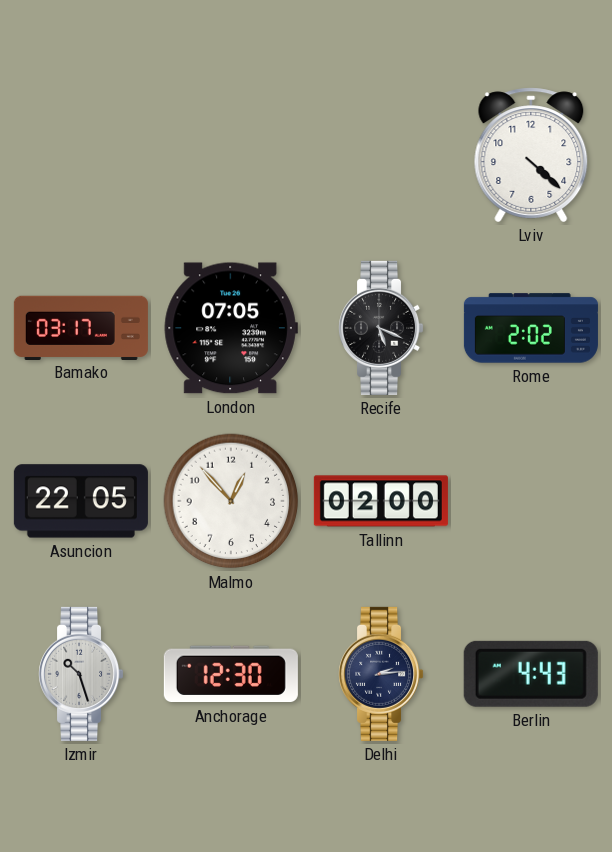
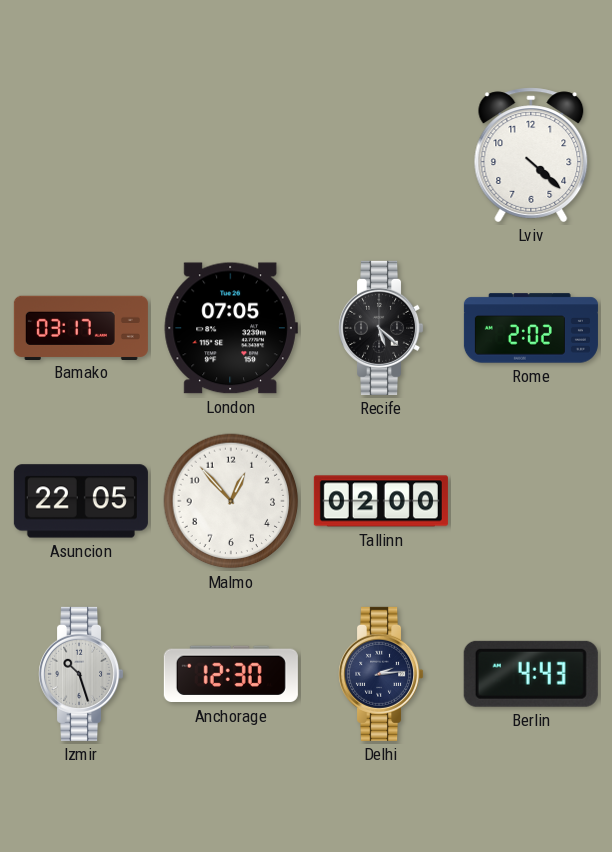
Recife: 5:19 -> 5:22 (381, 328)
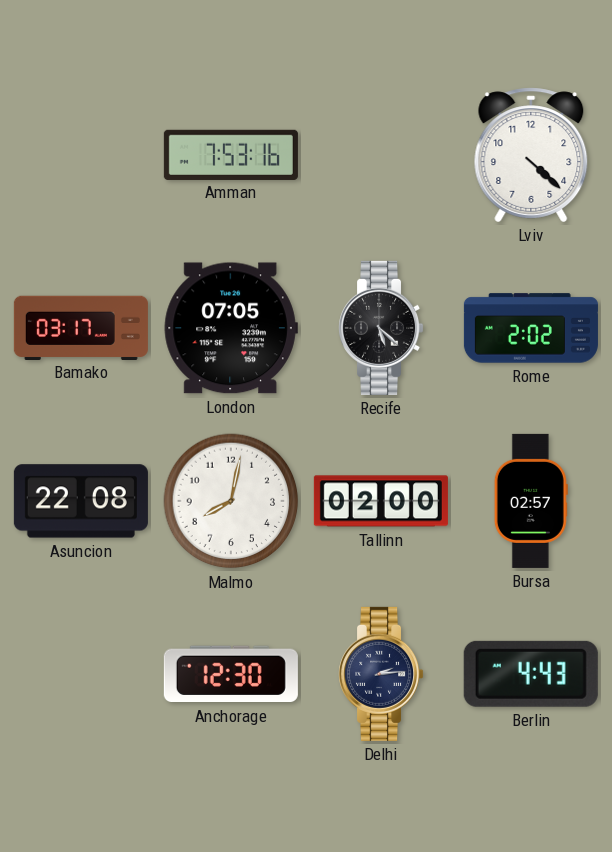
Amman: none -> 7:53 (231, 154)
Asuncion: 22:05 -> 22:08 (81, 501)
Malmo: 12:53 -> 8:02 (231, 501)
Bursa: none -> 02:57 (531, 501)
Izmir: 10:27 -> none (81, 674)
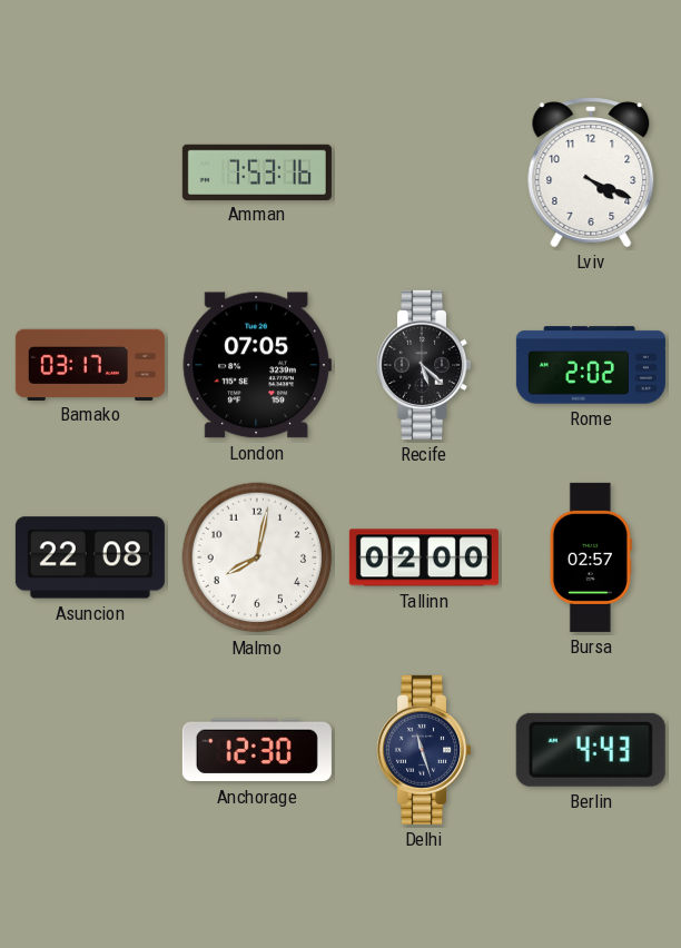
Lviv: 4:22 -> 4:19 (591, 172)
Delhi: 2:14 -> 11:27 (424, 750)
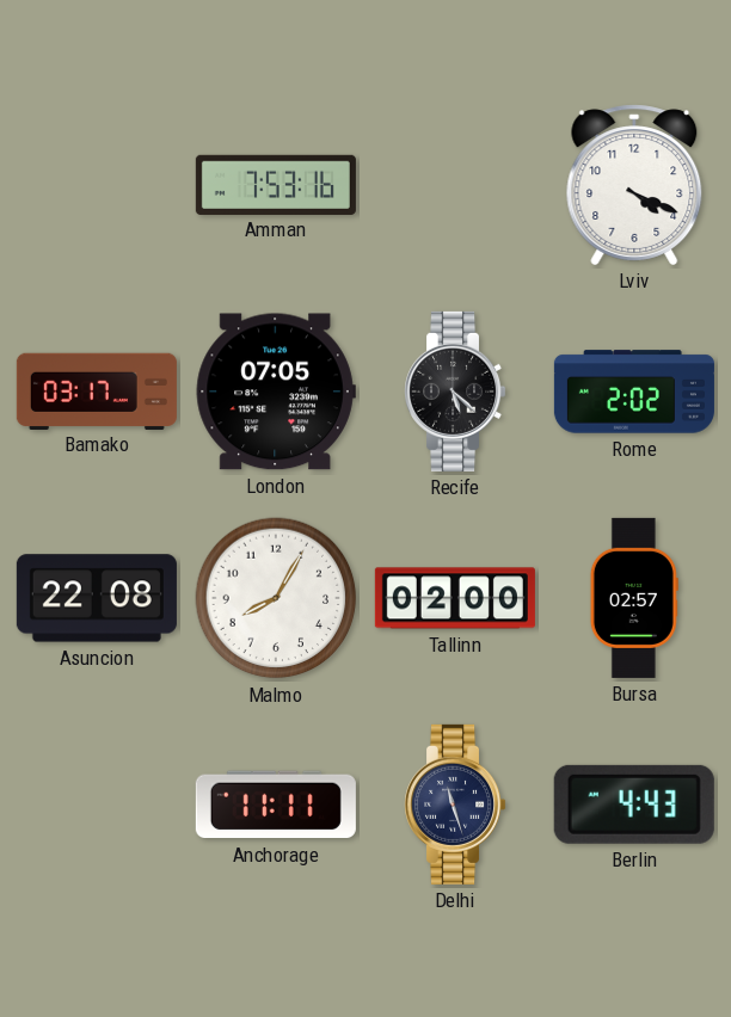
Malmo: 8:02 -> 8:05 (276, 598)
Anchorage: 12:30 -> 11:11 (276, 805)
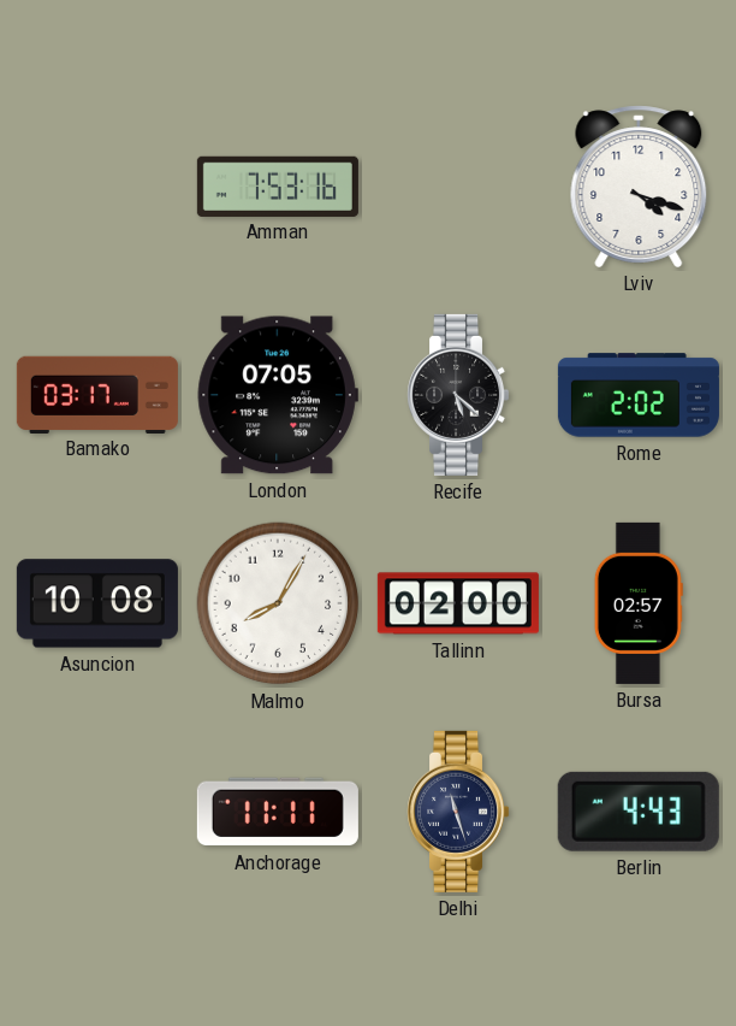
Lviv: 4:19 -> 4:18 (639, 187)
Asuncion: 22:08 -> 10:08 (97, 603)
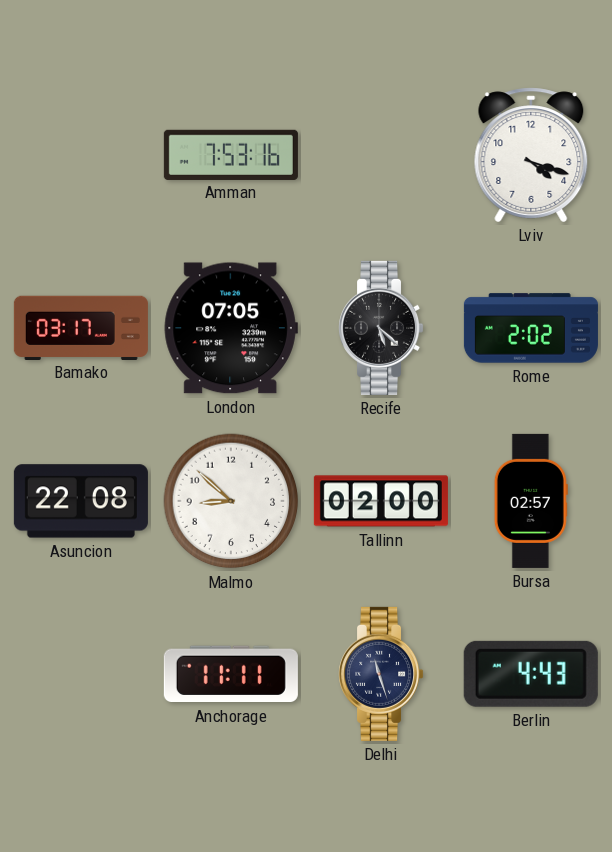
Asuncion: 10:08 -> 22:08 (81, 501)
Malmo: 8:05 -> 8:52 (231, 501)
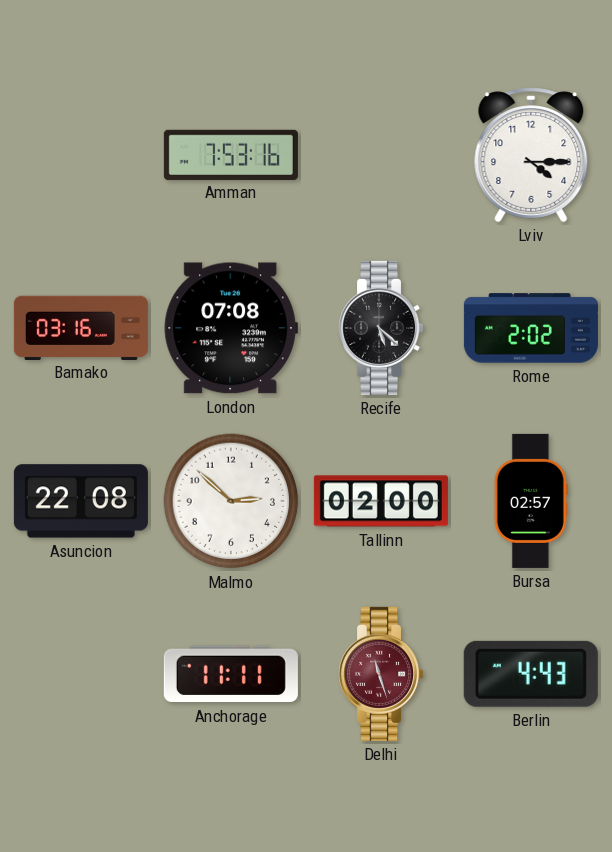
Lviv: 4:18 -> 4:15 (531, 155)
Bamako: 03:17 -> 03:16 (81, 327)
London: 07:05 -> 07:08 (231, 328)
Malmo: 8:52 -> 2:52 (231, 501)
Delhi dial: navy -> burgundy (381, 674)
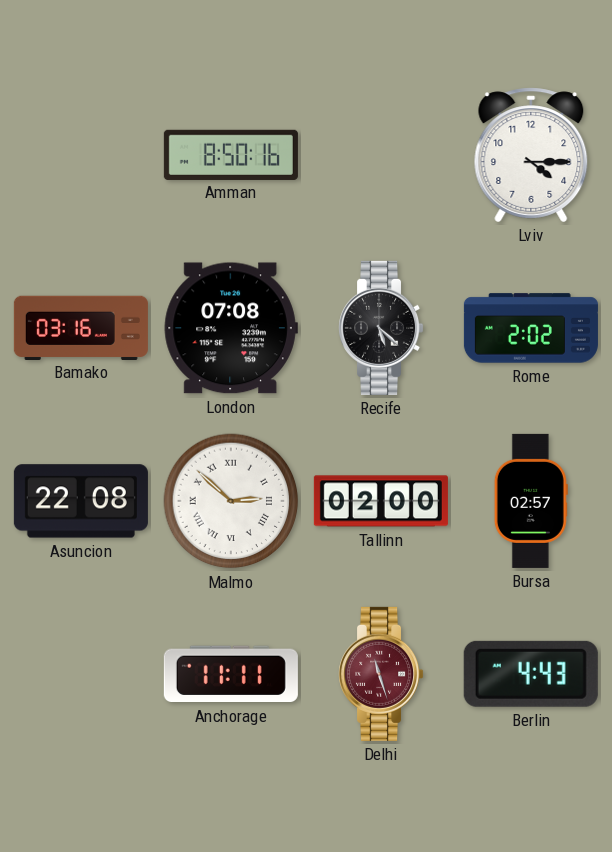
Amman: 7:53 -> 8:50 (231, 154)
Malmo numerals: Arabic -> Roman (231, 501)
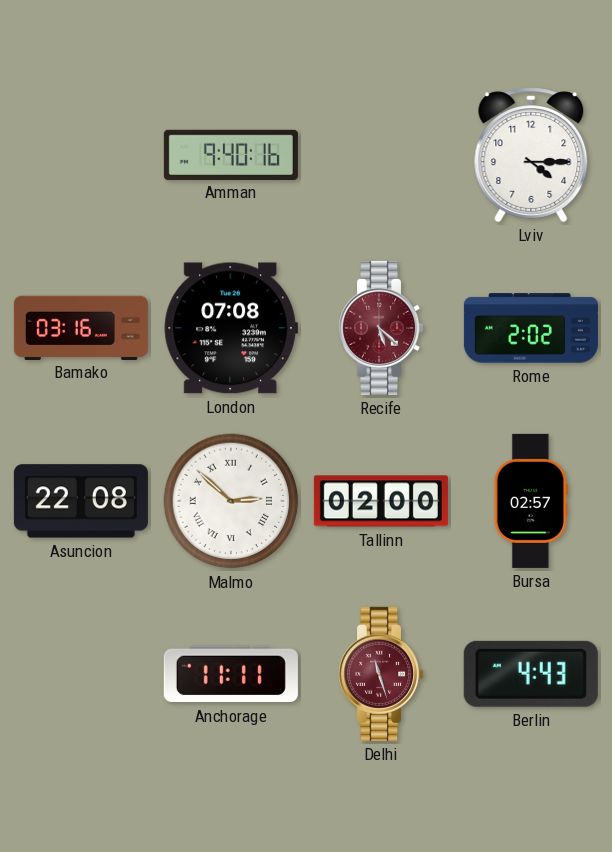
Amman: 8:50 -> 9:40 (231, 154)
Recife dial: black -> burgundy (381, 328)
